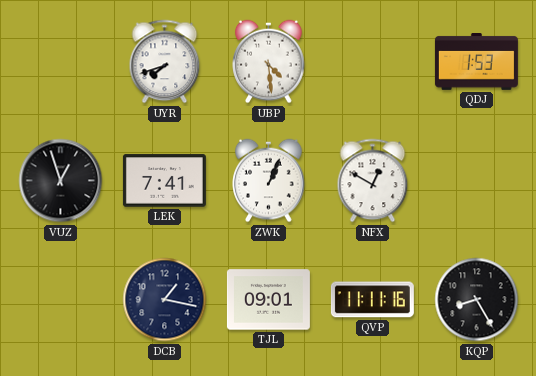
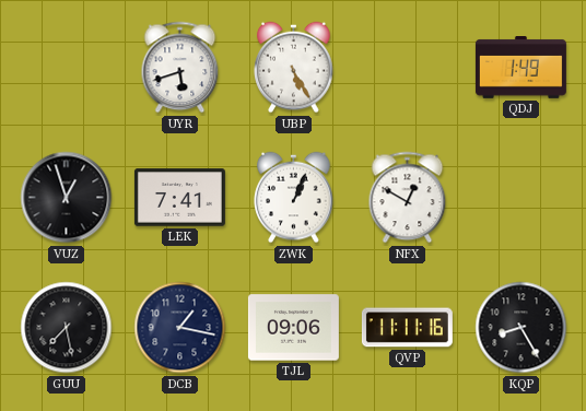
UYR: 7:42 -> 5:42 (180, 68)
UBP: 4:29 -> 5:25 (294, 68)
QDJ: 1:53 -> 1:49 (520, 68)
GUU: none -> 7:28 (67, 328)
TJL: 09:01 -> 09:06 (293, 328)
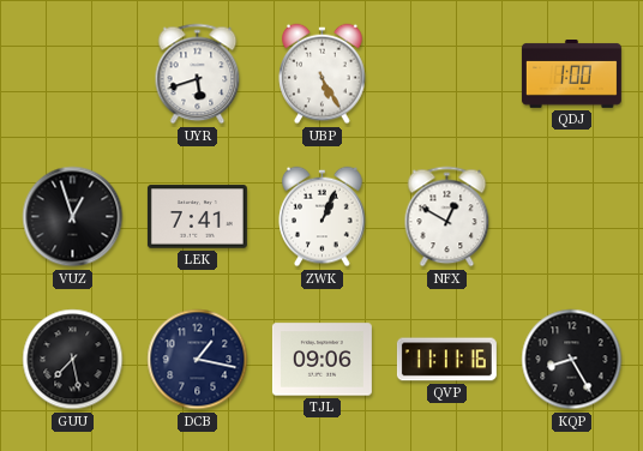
QDJ: 1:49 -> 1:00 (571, 74)
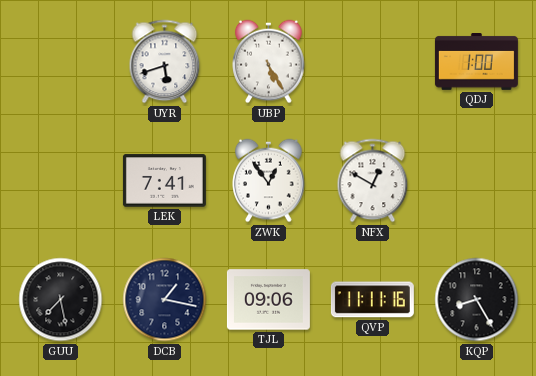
VUZ: 12:57 -> none (73, 217)
ZWK: 1:04 -> 12:54 (269, 181)
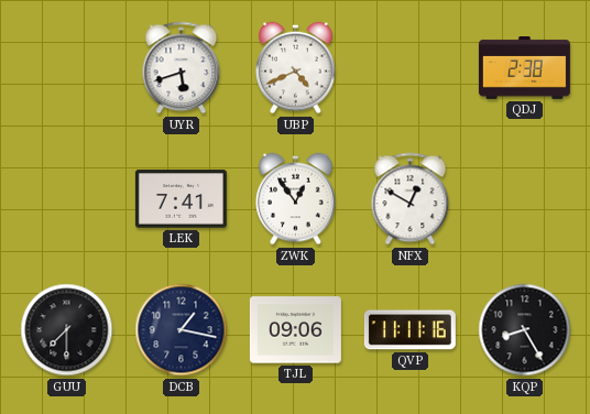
UBP: 5:25 -> 4:41 (296, 68)
QDJ: 1:00 -> 2:38 (524, 68)
GUU: 7:28 -> 7:30 (67, 330)
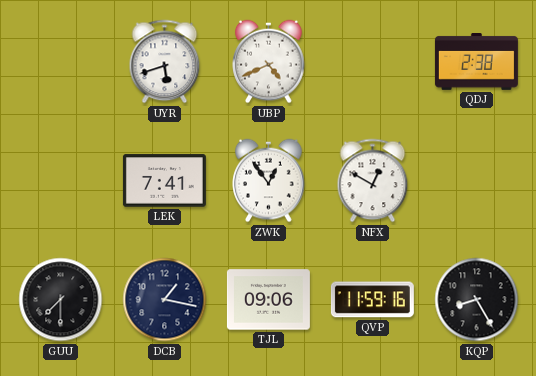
QVP: 11:11 -> 11:59 (372, 300)
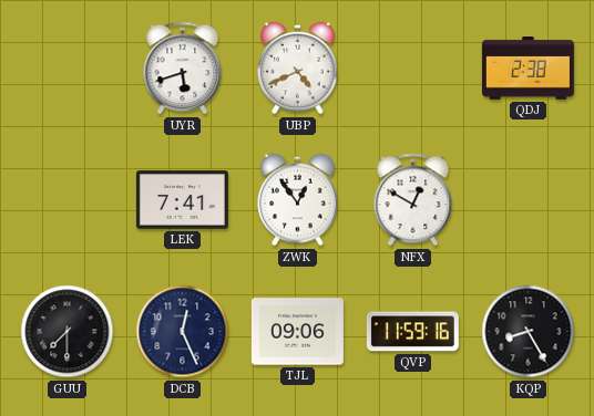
DCB: 1:17 -> 12:26 (183, 332)
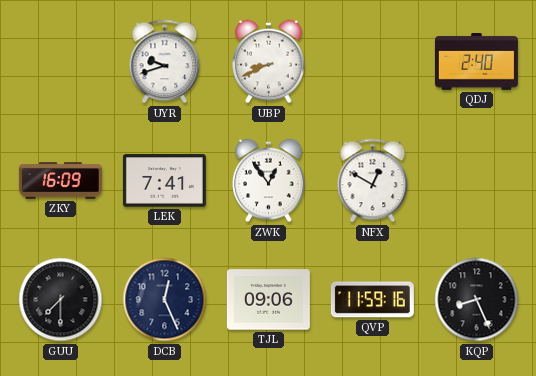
UYR: 5:42 -> 9:42 (165, 62)
UBP: 4:41 -> 8:41 (269, 62)
QDJ: 2:38 -> 2:40 (476, 62)
ZKY: none -> 16:09 (60, 181)
KQP: 8:25 -> 8:26 (477, 300)
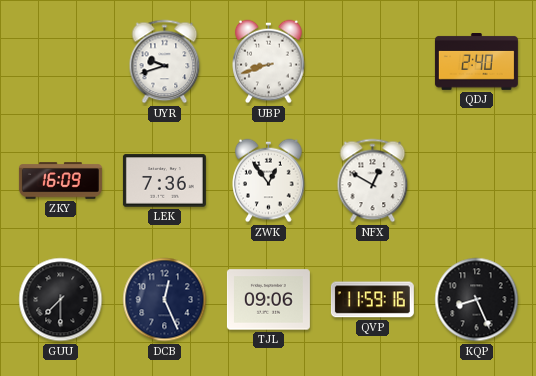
UBP: 8:41 -> 8:42 (269, 62)
LEK: 7:41 -> 7:36 (164, 181)
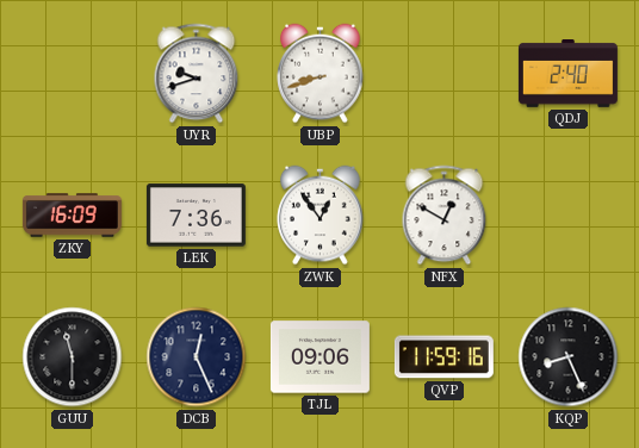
GUU: 7:30 -> 11:30 (73, 357)
